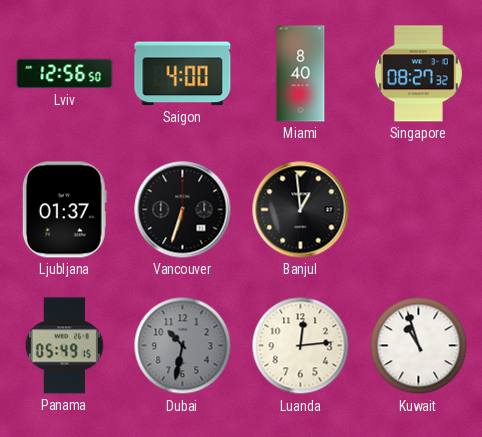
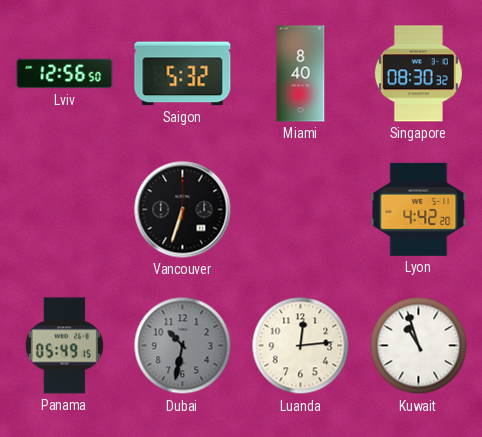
Saigon: 4:00 -> 5:32 (183, 74)
Singapore: 08:27 -> 08:30 (418, 74)
Ljubljana: 01:37 -> none (64, 210)
Banjul: 12:59 -> none (301, 210)
Lyon: none -> 4:42 (419, 209)
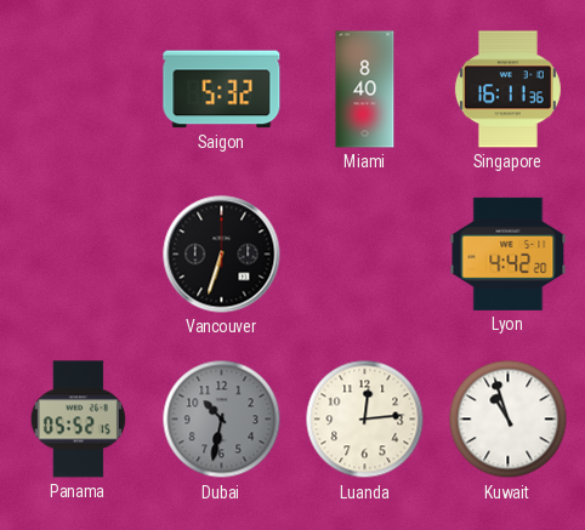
Lviv: 12:56 -> none (65, 74)
Singapore: 08:30 -> 16:11 (507, 90)
Panama: 05:49 -> 05:52 (78, 420)
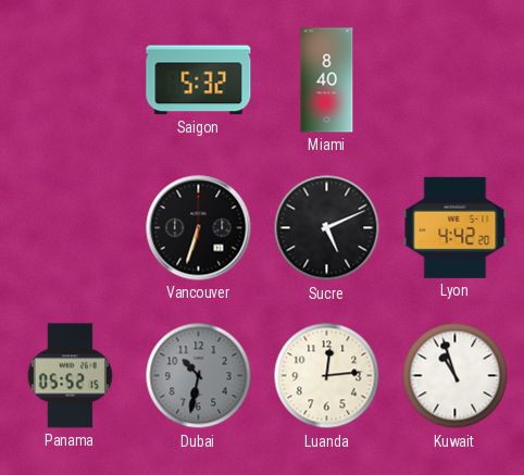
Singapore: 16:11 -> none (507, 90)
Sucre: none -> 5:11 (327, 228)
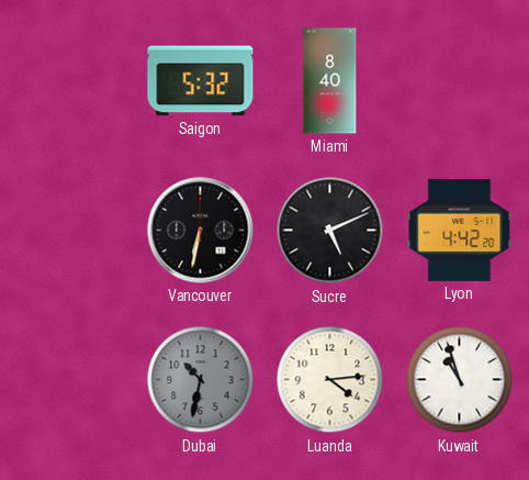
Vancouver: 6:33 -> 6:32 (201, 231)
Panama: 05:52 -> none (70, 376)
Luanda: 12:14 -> 4:14 (330, 380)
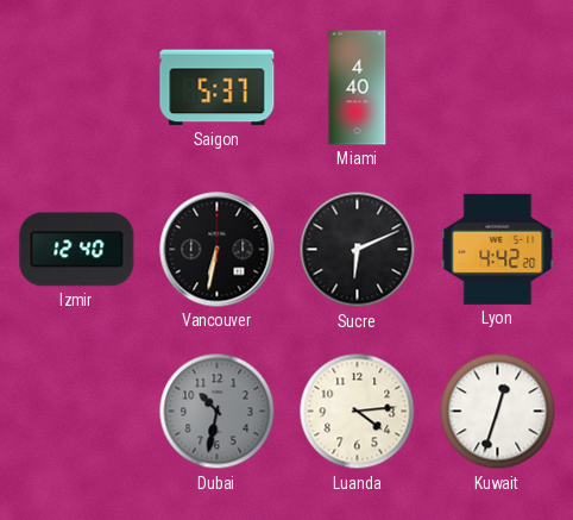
Saigon: 5:32 -> 5:37 (218, 88)
Miami: 8:40 -> 4:40 (358, 88)
Izmir: none -> 12:40 (77, 250)
Sucre: 5:11 -> 6:11 (358, 250)
Kuwait: 10:57 -> 12:33 (498, 412)
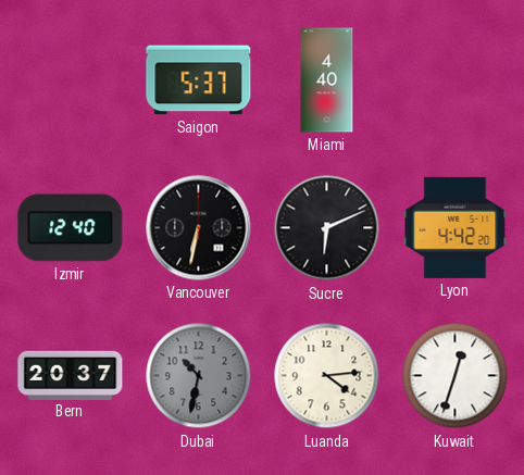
Bern: none -> 20:37 (71, 375)
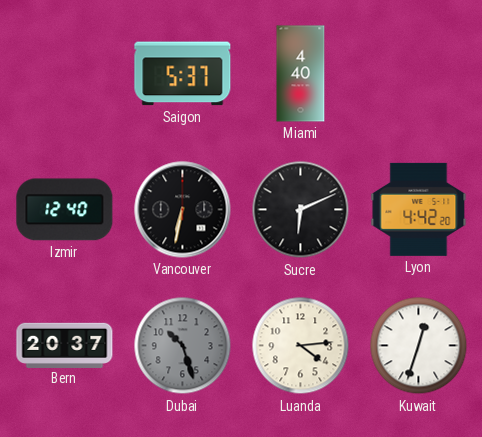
Dubai: 10:32 -> 10:27 (183, 346)
